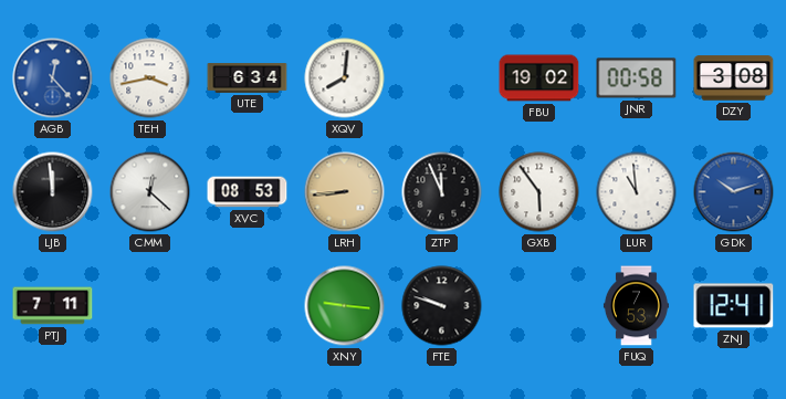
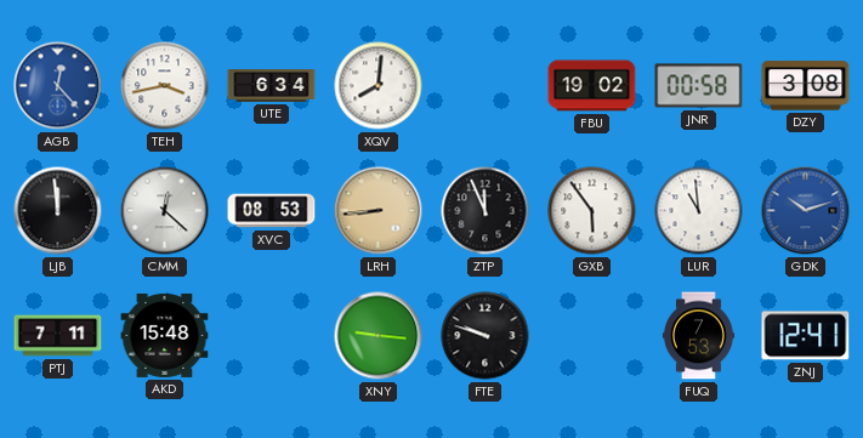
AKD: none -> 15:48 (165, 335)
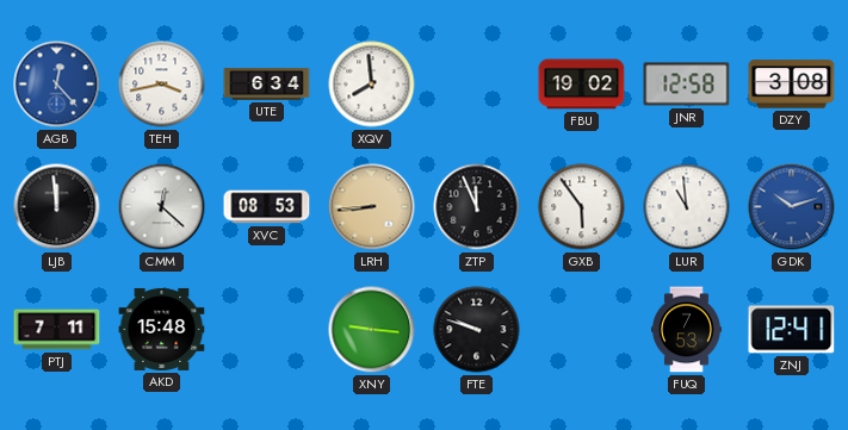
XQV: 8:01 -> 7:59 (372, 85)
JNR: 00:58 -> 12:58 (687, 85)
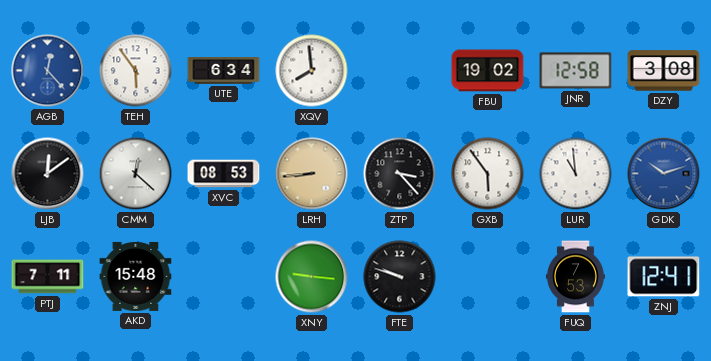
TEH: 3:43 -> 5:54 (136, 71)
LJB: 11:59 -> 12:09 (48, 174)
ZTP: 11:56 -> 3:23 (400, 174)
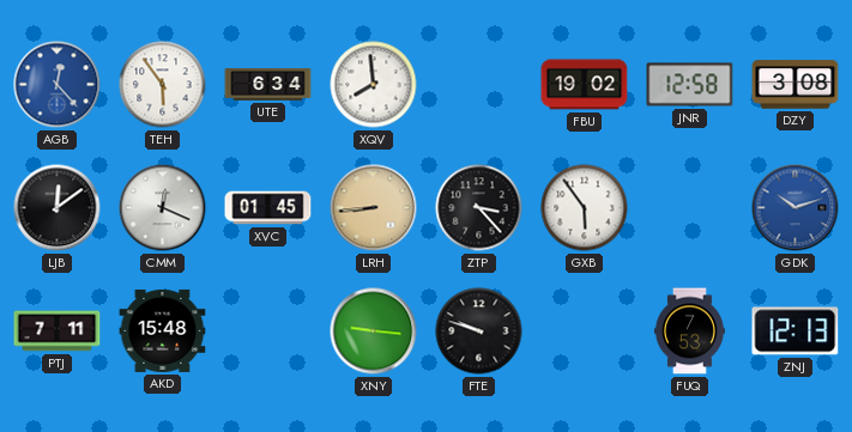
CMM: 12:22 -> 12:19 (163, 208)
XVC: 08:53 -> 01:45 (268, 208)
LUR: 10:59 -> none (576, 174)
ZNJ: 12:41 -> 12:13 (796, 331)
